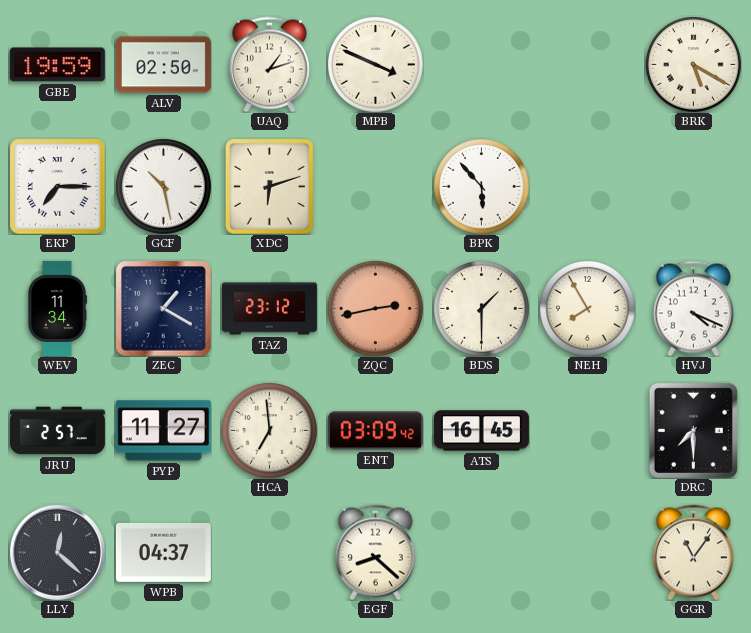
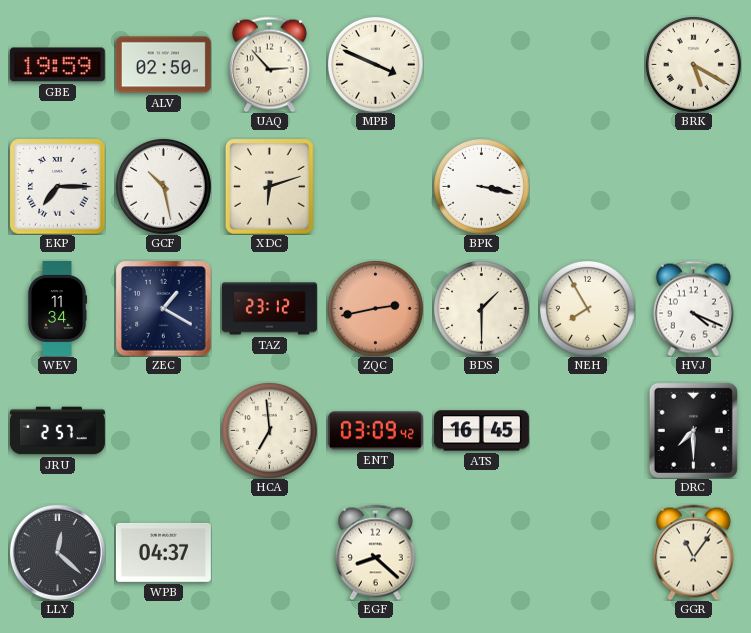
UAQ: 1:12 -> 2:53 (269, 64)
BPK: 5:53 -> 3:17 (482, 187)
PYP: 11:27 -> none (163, 431)
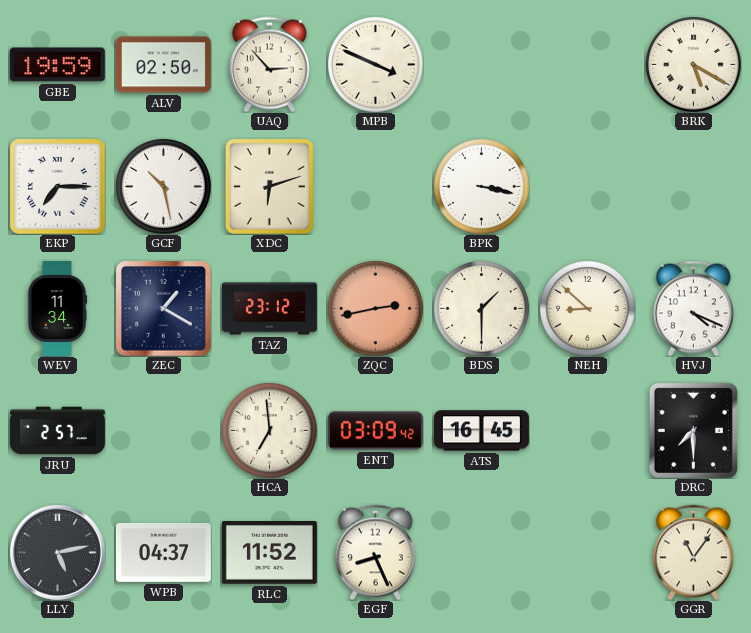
NEH: 7:55 -> 8:52 (588, 309)
LLY: 12:22 -> 5:13 (57, 552)
RLC: none -> 11:52 (269, 553)
EGF: 8:22 -> 8:26 (375, 552)
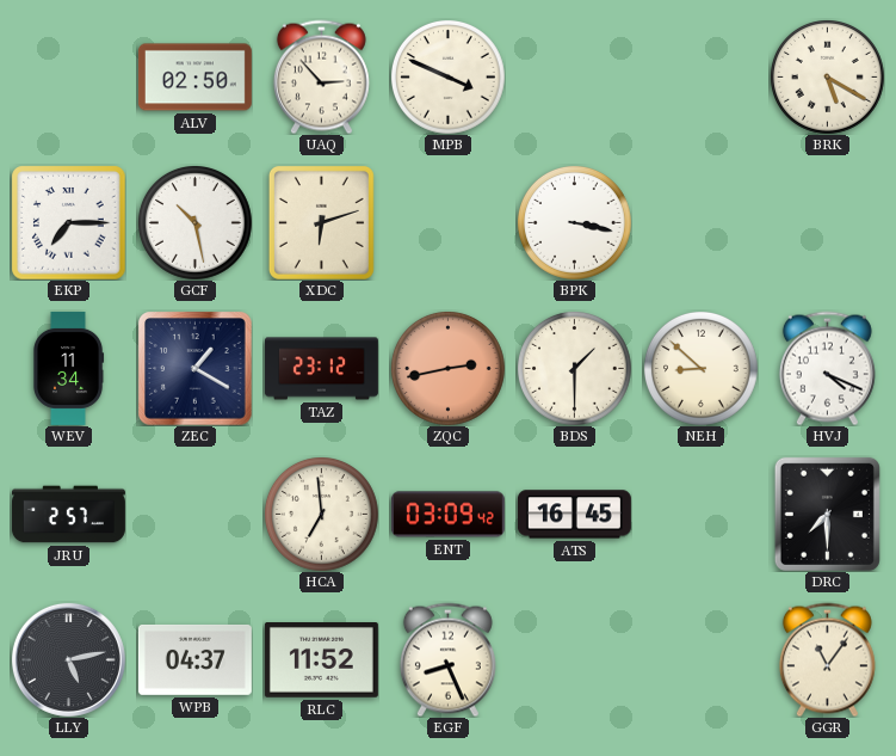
GBE: 19:59 -> none (57, 65)
